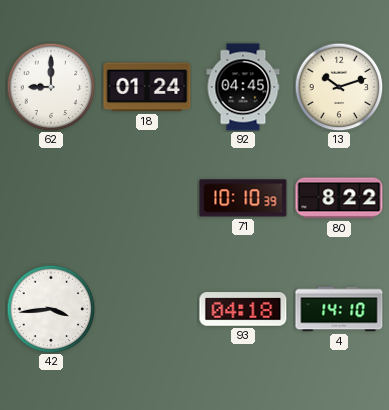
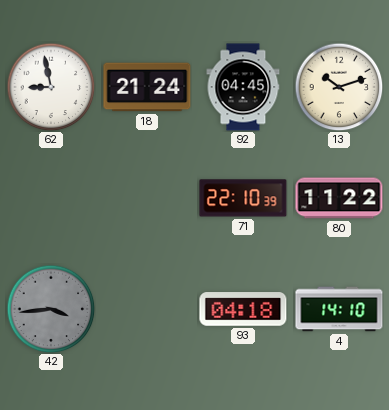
62: 9:00 -> 8:58 (51, 87)
18: 01:24 -> 21:24 (147, 87)
71: 10:10 -> 22:10 (243, 198)
80: 8:22 -> 11:22 (339, 198)
42 dial: white -> grey (51, 309)
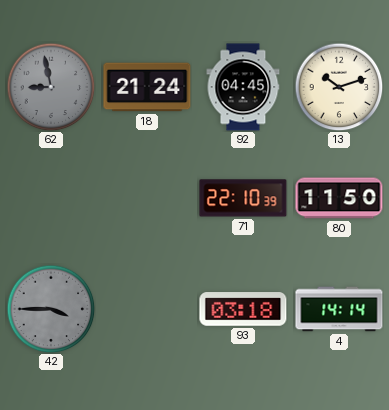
62 dial: white -> grey (51, 87)
80: 11:22 -> 11:50 (339, 198)
42: 3:44 -> 3:45 (51, 309)
93: 04:18 -> 03:18 (243, 309)
4: 14:10 -> 14:14 (339, 309)
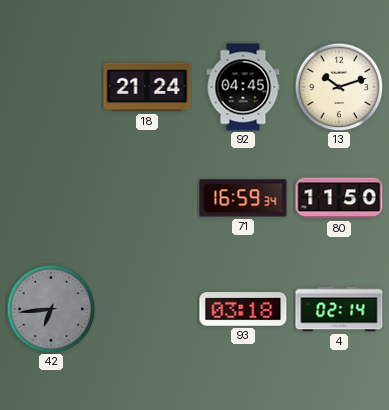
62: 8:58 -> none (51, 87)
71: 22:10 -> 16:59 (243, 198)
42: 3:45 -> 6:44 (51, 309)
4: 14:14 -> 02:14 (339, 309)
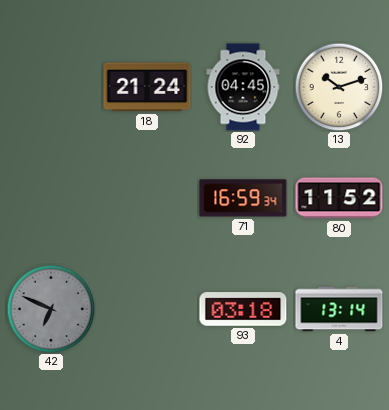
80: 11:50 -> 11:52 (339, 198)
42: 6:44 -> 6:49 (51, 309)
4: 02:14 -> 13:14 (339, 309)
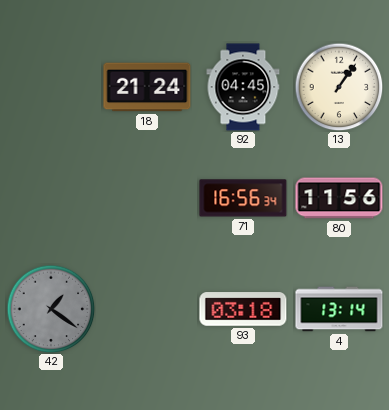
13: 10:12 -> 1:06 (339, 87)
71: 16:59 -> 16:56 (243, 198)
80: 11:52 -> 11:56 (339, 198)
42: 6:49 -> 1:21 (51, 309)
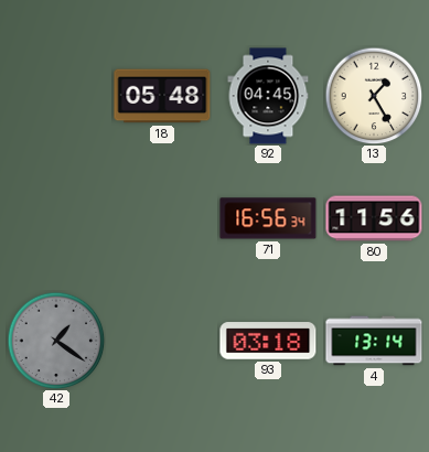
18: 21:24 -> 05:48 (162, 96)
13: 1:06 -> 1:25 (374, 96)
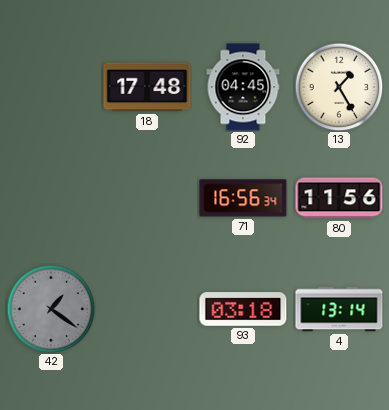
18: 05:48 -> 17:48 (147, 87)
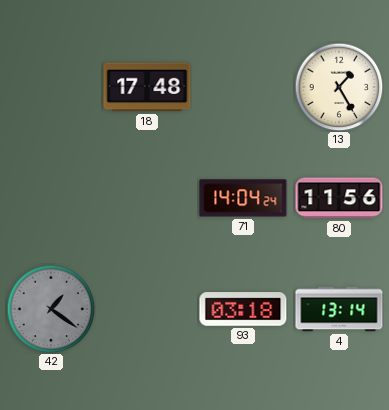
92: 04:45 -> none (243, 87)
71: 16:56 -> 14:04 (243, 198)
